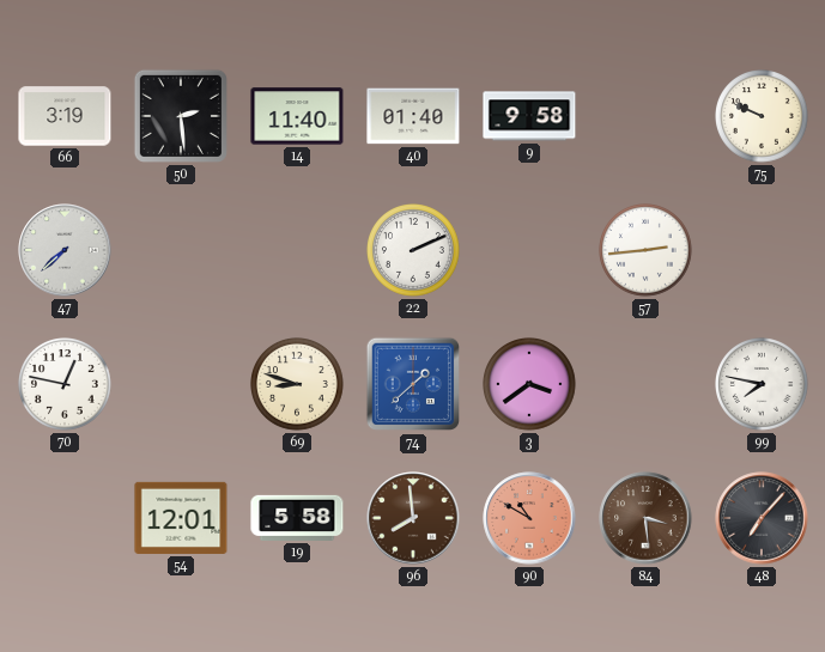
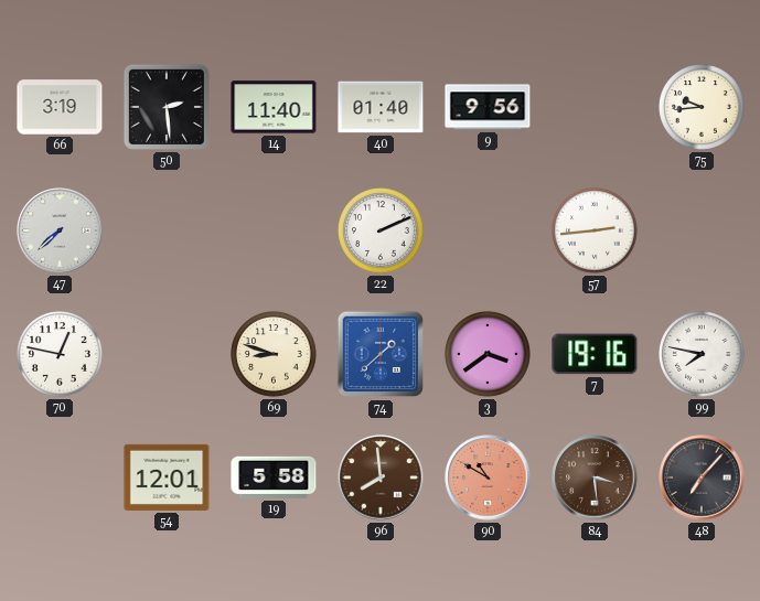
9: 9:58 -> 9:56 (488, 107)
75: 9:49 -> 9:44 (703, 108)
7: none -> 19:16 (595, 354)
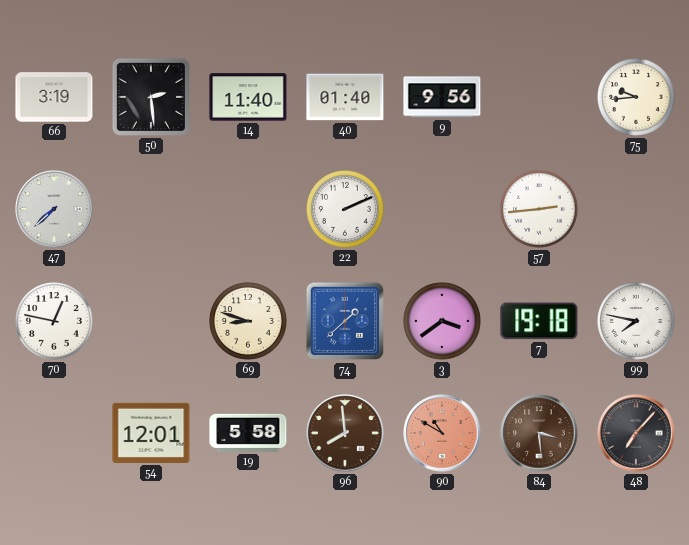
7: 19:16 -> 19:18 (539, 321)
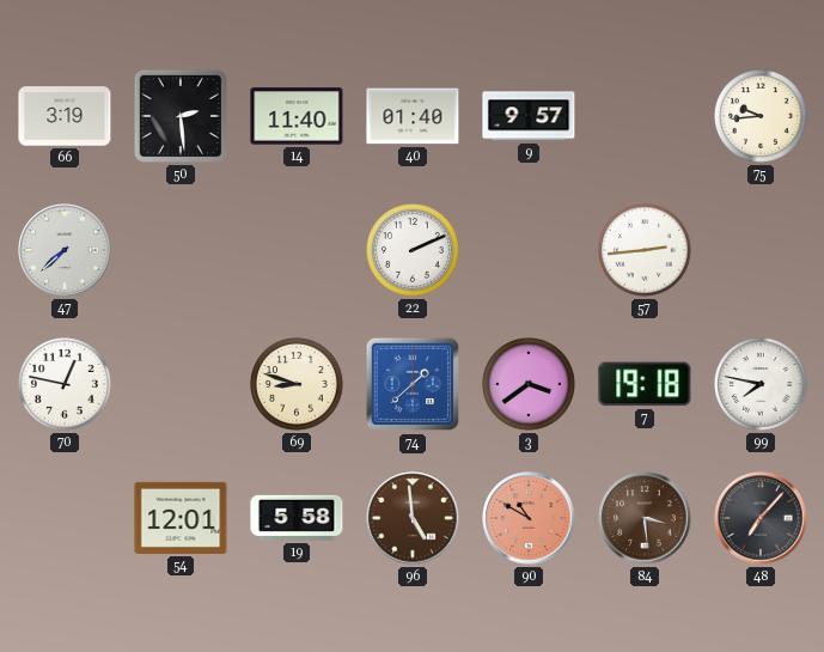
9: 9:56 -> 9:57 (529, 116)
96: 7:59 -> 4:59 (413, 518)
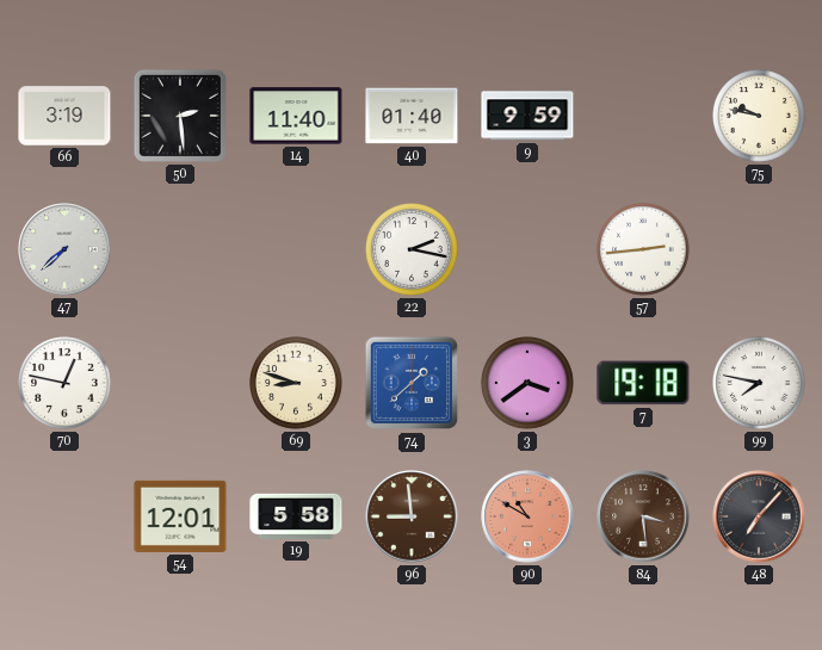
9: 9:57 -> 9:59 (527, 116)
75: 9:44 -> 9:47 (760, 117)
22: 2:11 -> 2:17 (413, 250)
96: 4:59 -> 8:59 (412, 516)
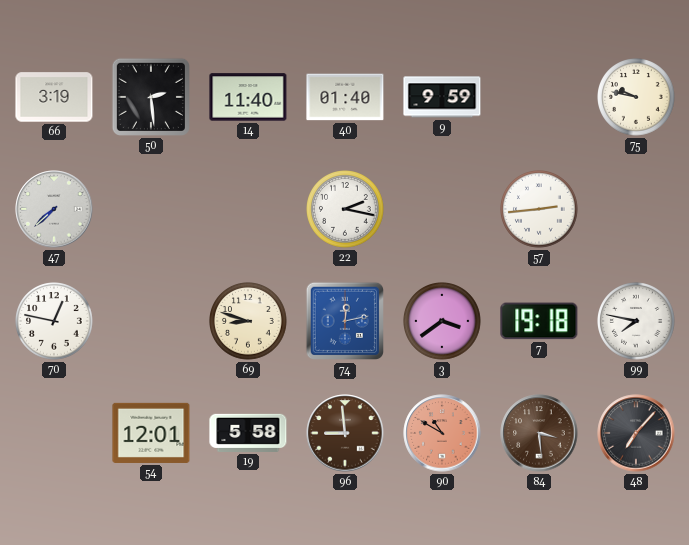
74: 1:38 -> 12:13 (345, 321)
